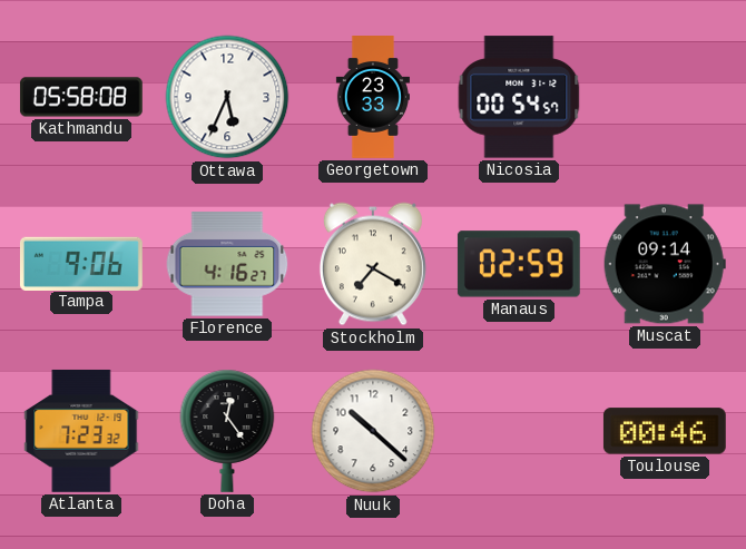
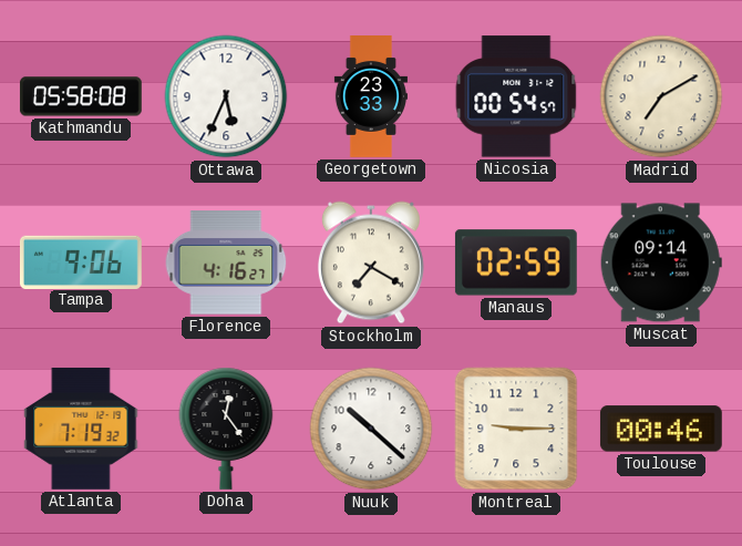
Madrid: none -> 7:10 (661, 96)
Atlanta: 7:23 -> 7:19 (81, 429)
Montreal: none -> 9:15 (516, 429)
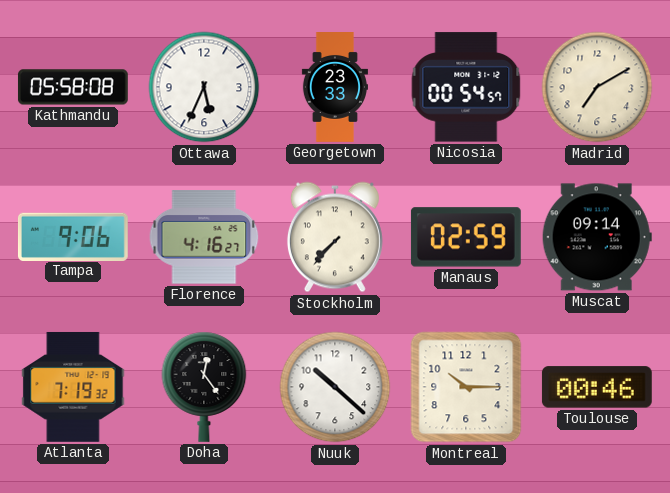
Stockholm: 7:20 -> 7:37 (335, 237)
Montreal: 9:15 -> 10:15 (466, 387)
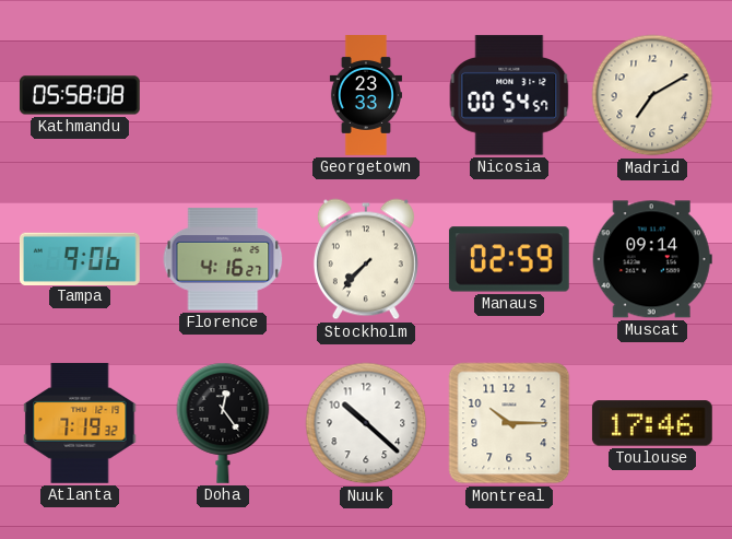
Ottawa: 5:34 -> none (204, 87)
Toulouse: 00:46 -> 17:46 (652, 423)
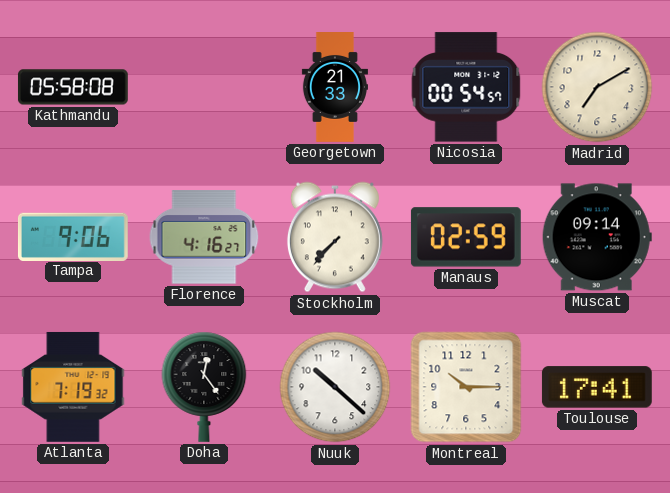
Georgetown: 23:33 -> 21:33 (335, 88)
Toulouse: 17:46 -> 17:41 (597, 387)
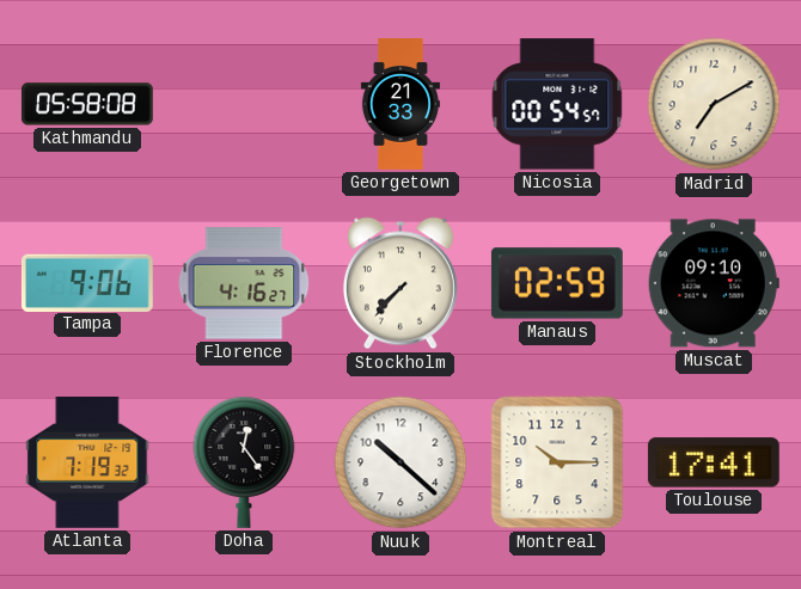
Muscat: 09:14 -> 09:10 (714, 283)
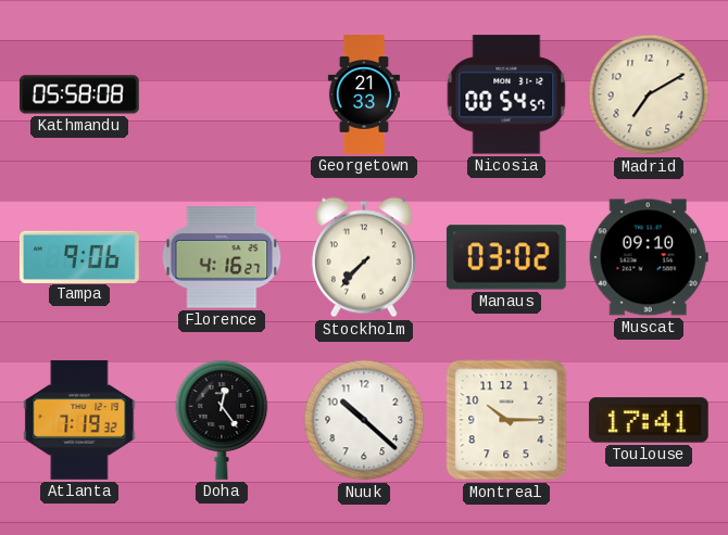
Manaus: 02:59 -> 03:02 (506, 257)
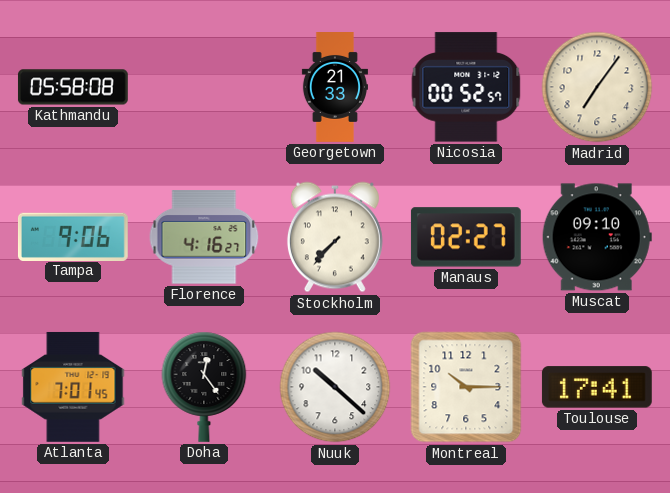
Nicosia: 00:54 -> 00:52 (466, 87)
Madrid: 7:10 -> 7:06 (597, 87)
Manaus: 03:02 -> 02:27 (466, 237)
Atlanta: 7:19 -> 7:01 (73, 387)
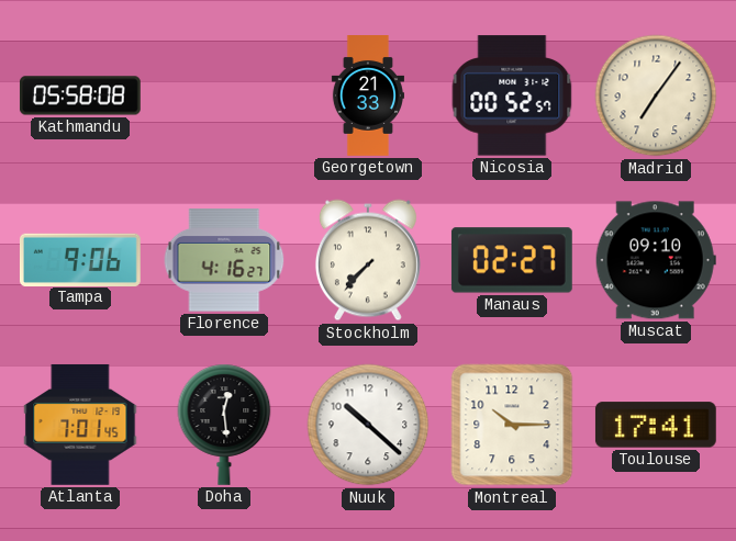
Doha: 12:24 -> 12:29 (224, 425)
